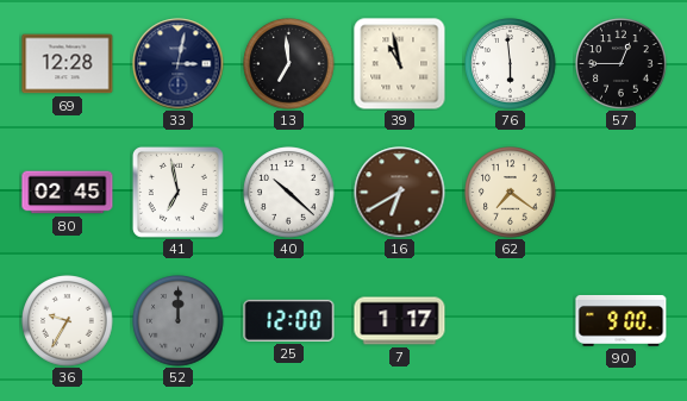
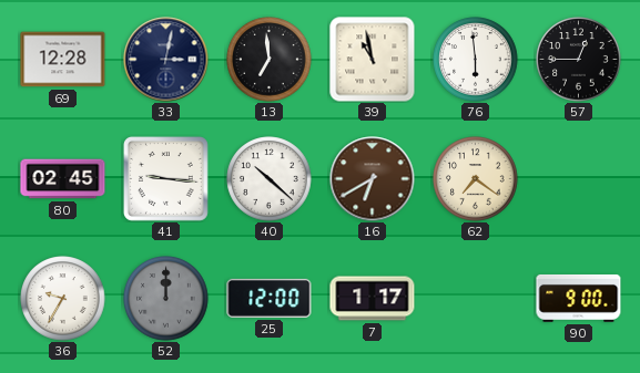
41: 6:58 -> 9:16 (165, 178)
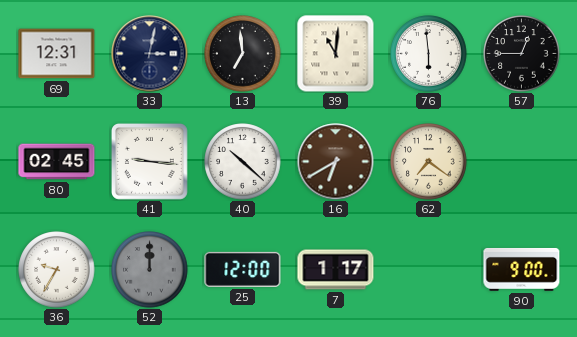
69: 12:28 -> 12:31 (57, 54)
39: 10:58 -> 11:01 (336, 54)
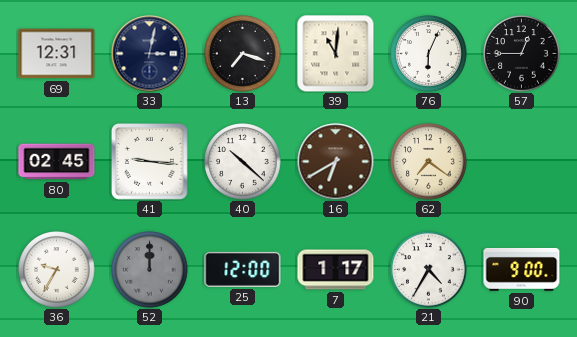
13: 6:59 -> 7:18 (243, 54)
76: 5:59 -> 6:04 (429, 54)
21: none -> 4:35 (429, 270)
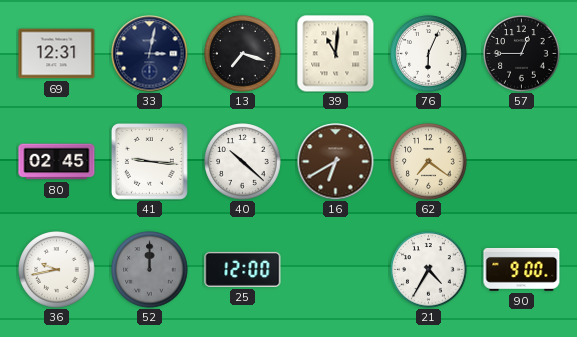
36: 9:35 -> 9:43 (57, 270)
7: 1:17 -> none (336, 270)
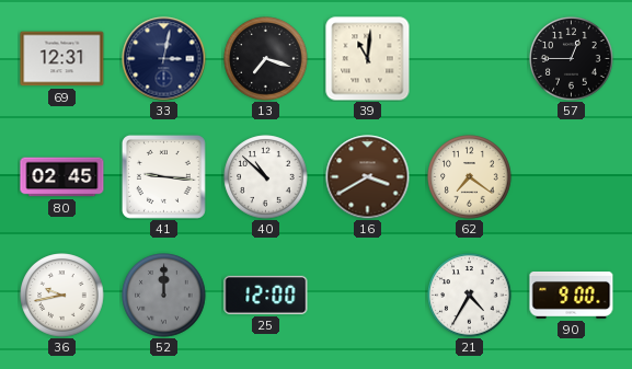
76: 6:04 -> none (429, 54)
40: 10:22 -> 10:52 (266, 177)
16: 6:40 -> 3:40 (368, 177)
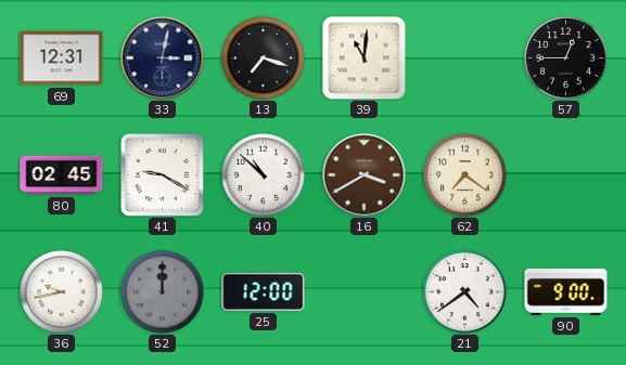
41: 9:16 -> 9:20 (162, 174)
21: 4:35 -> 4:39 (465, 292)
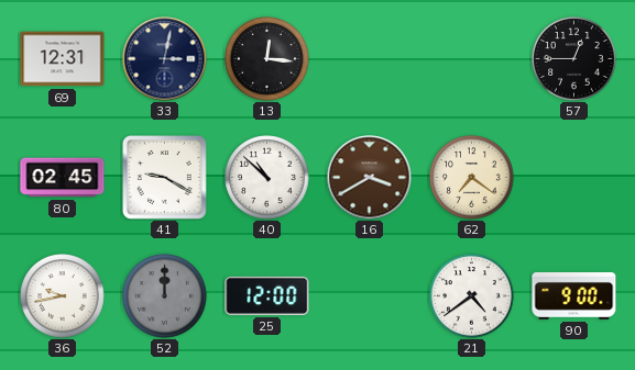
13: 7:18 -> 12:16 (267, 59)
39: 11:01 -> none (365, 58)
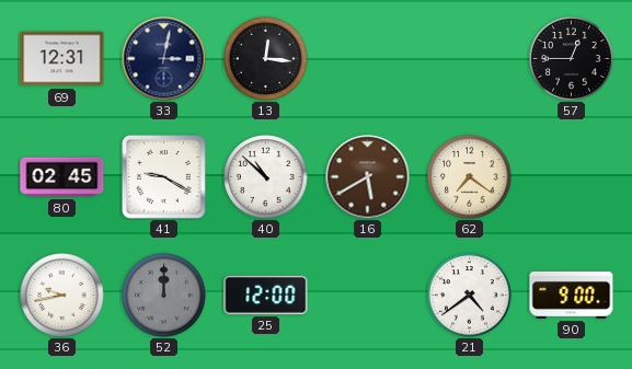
16: 3:40 -> 5:40 (368, 177)
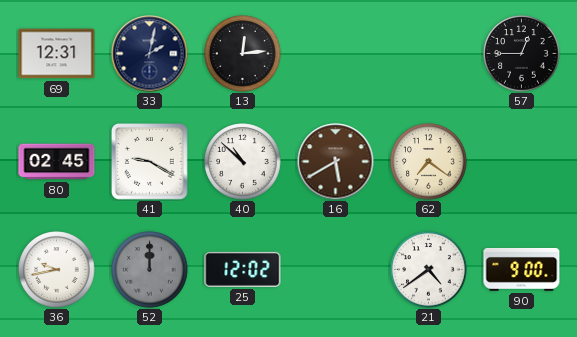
33: 3:02 -> 2:02 (150, 54)
13: 12:16 -> 12:14 (243, 54)
25: 12:00 -> 12:02 (243, 269)
